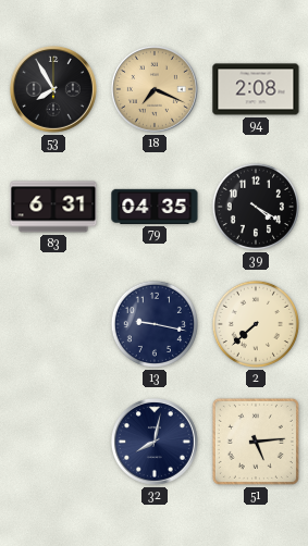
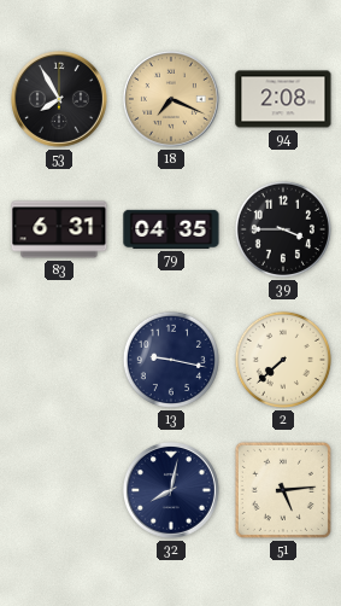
39: 4:20 -> 3:45 (283, 229)
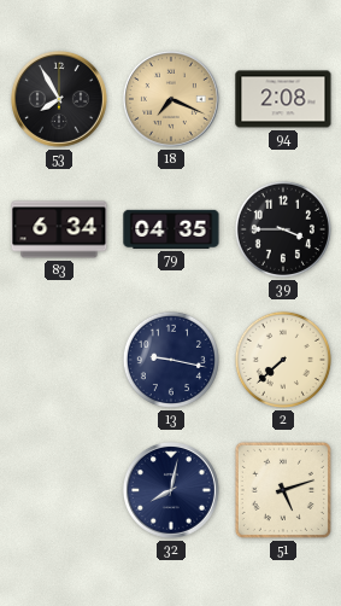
83: 6:31 -> 6:34 (59, 229)
51: 5:14 -> 5:12 (283, 490)
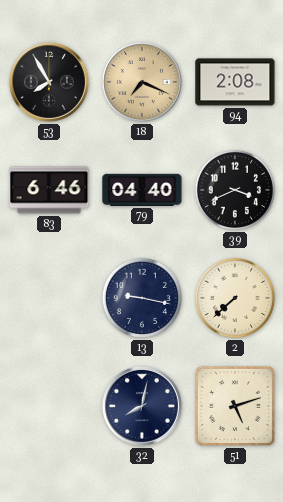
83: 6:34 -> 6:46 (49, 190)
79: 04:35 -> 04:40 (142, 190)
39: 3:45 -> 3:41 (235, 190)
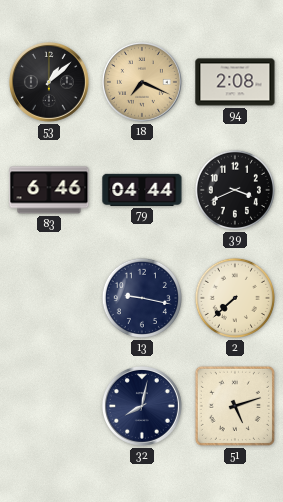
53: 7:55 -> 1:08 (49, 82)
79: 04:40 -> 04:44 (142, 190)
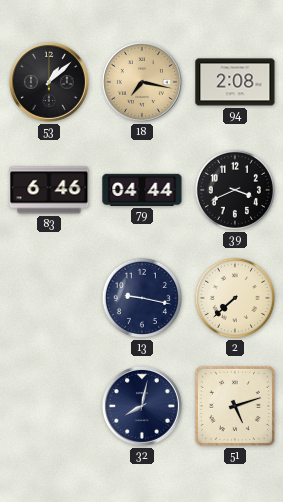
18: 7:19 -> 7:17 (142, 82)
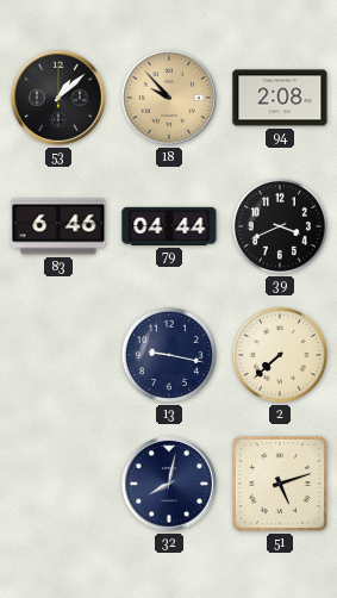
18: 7:17 -> 9:53 (169, 98)
